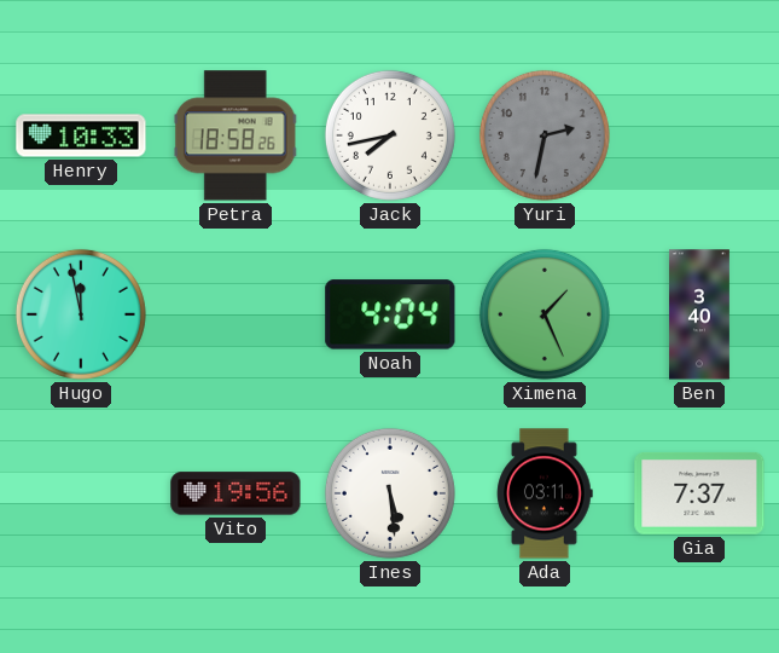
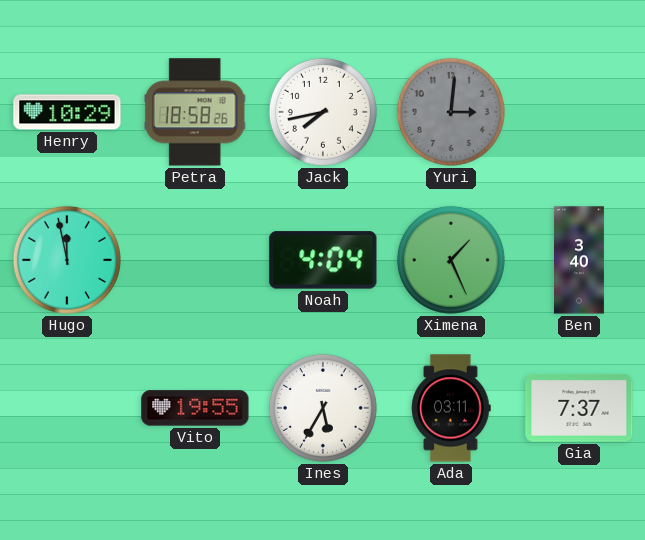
Henry: 10:33 -> 10:29 (67, 112)
Yuri: 2:32 -> 3:01 (451, 112)
Vito: 19:56 -> 19:55 (195, 408)
Ines: 5:29 -> 5:35 (323, 408)
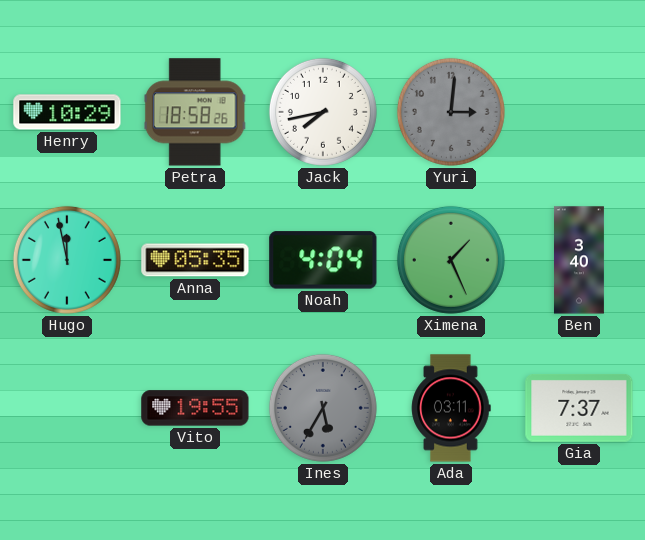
Anna: none -> 05:35 (195, 260)
Ines dial: white -> grey (323, 408)
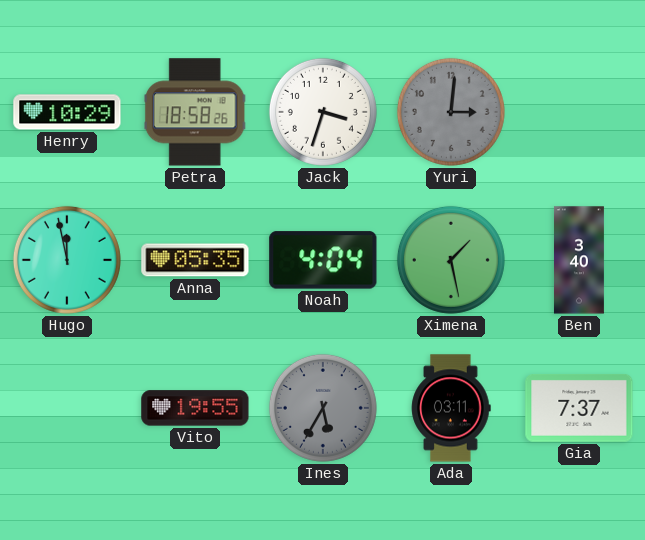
Jack: 7:43 -> 3:33 (323, 112)
Ximena: 1:26 -> 1:28 (451, 260)
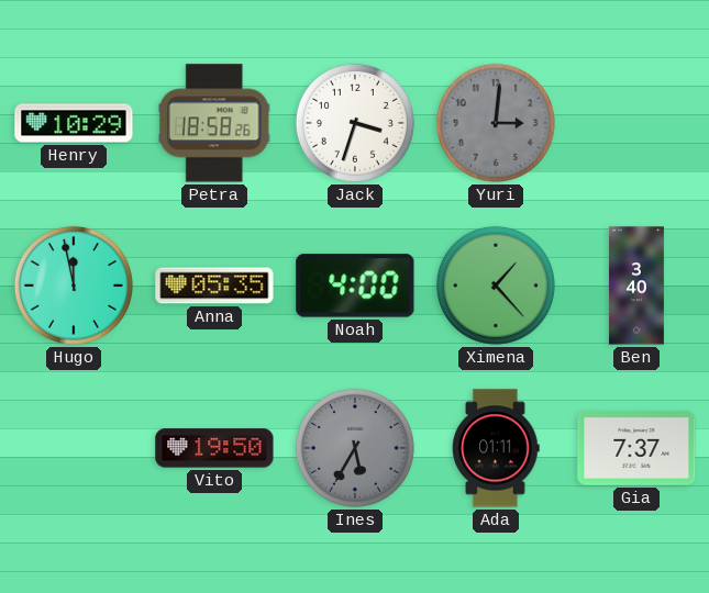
Noah: 4:04 -> 4:00 (355, 286)
Ximena: 1:28 -> 1:23 (496, 286)
Vito: 19:55 -> 19:50 (214, 448)
Ada: 03:11 -> 01:11 (496, 448)
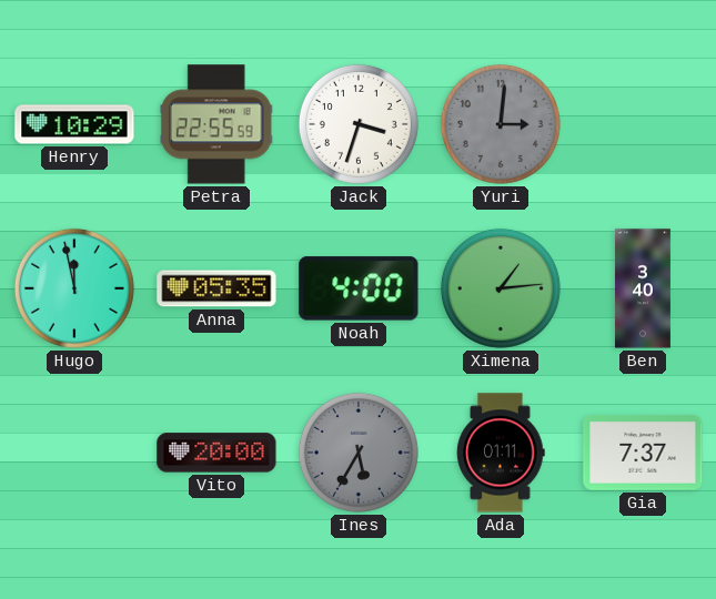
Petra: 18:58 -> 22:55 (216, 124)
Ximena: 1:23 -> 1:14 (501, 288)
Vito: 19:50 -> 20:00 (216, 453)
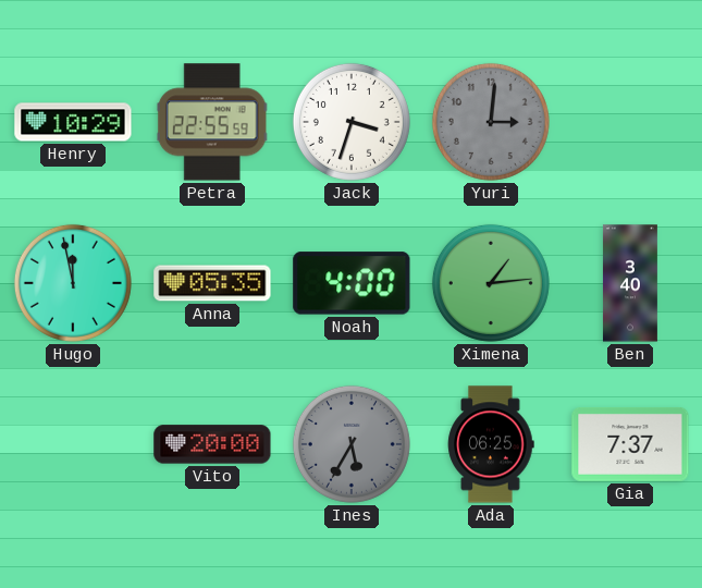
Ada: 01:11 -> 06:25 (491, 444)
